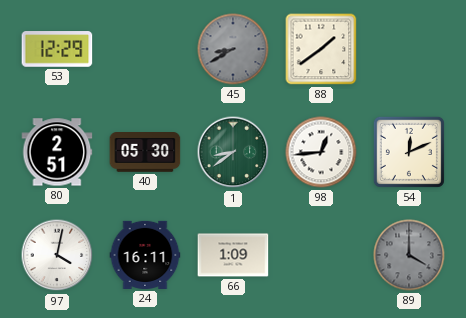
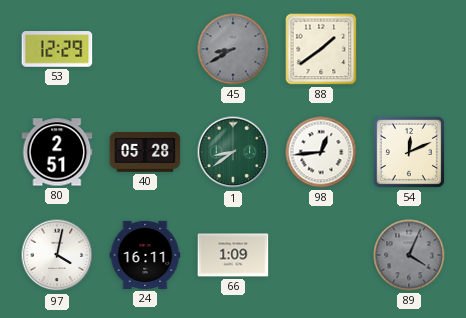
40: 05:30 -> 05:28 (145, 153)
89: 4:00 -> 4:04 (409, 255)
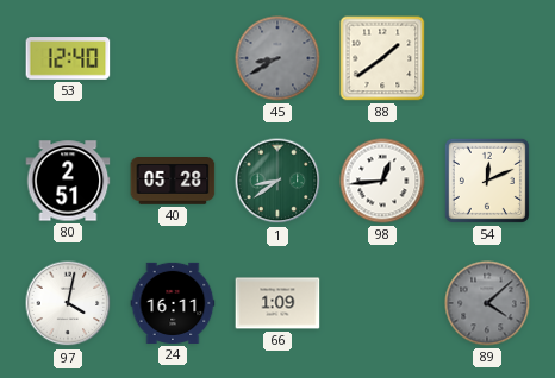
53: 12:29 -> 12:40 (68, 58)
89: 4:04 -> 4:08 (487, 303)
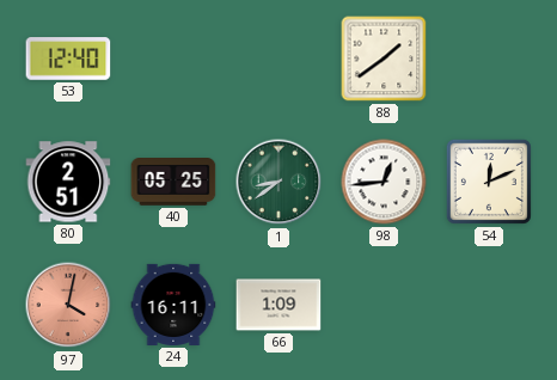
45: 8:40 -> none (277, 58)
40: 05:28 -> 05:25 (173, 183)
97 dial: white -> salmon (68, 305)
89: 4:08 -> none (487, 303)
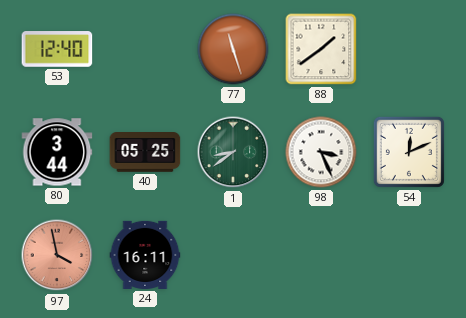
77: none -> 11:27 (233, 49)
80: 2:51 -> 3:44 (57, 152)
98: 12:44 -> 3:26 (321, 152)
97: 4:02 -> 3:58 (57, 255)
66: 1:09 -> none (278, 305)
